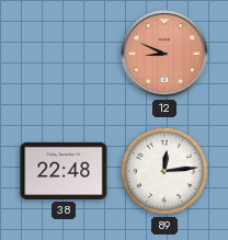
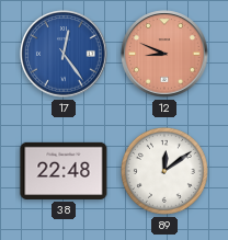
17: none -> 12:24 (64, 54)
89: 12:14 -> 12:09 (164, 171)
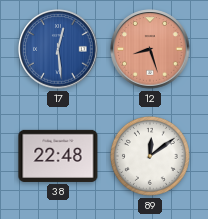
17: 12:24 -> 12:29 (58, 49)
12: 8:49 -> 8:27 (150, 49)
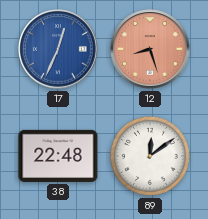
17: 12:29 -> 12:34 (58, 49)
